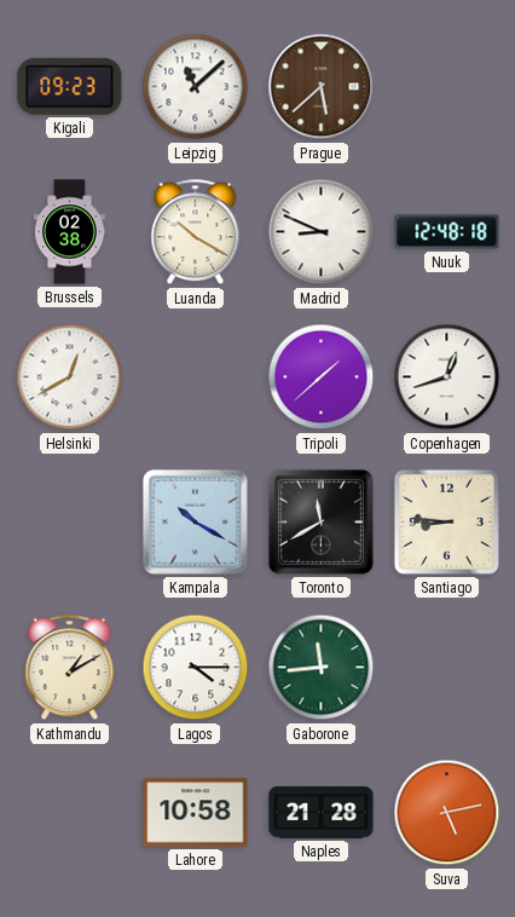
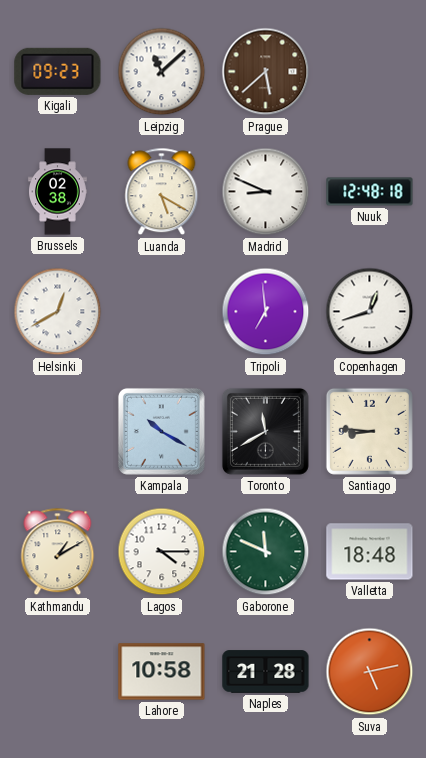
Luanda: 10:20 -> 5:20 (162, 192)
Tripoli: 1:38 -> 6:59 (266, 312)
Gaborone: 11:44 -> 11:49 (266, 552)
Valletta: none -> 18:48 (370, 552)
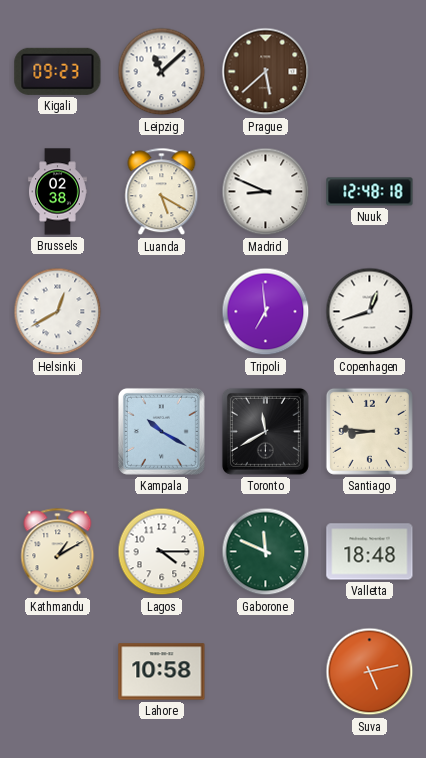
Naples: 21:28 -> none (266, 672)
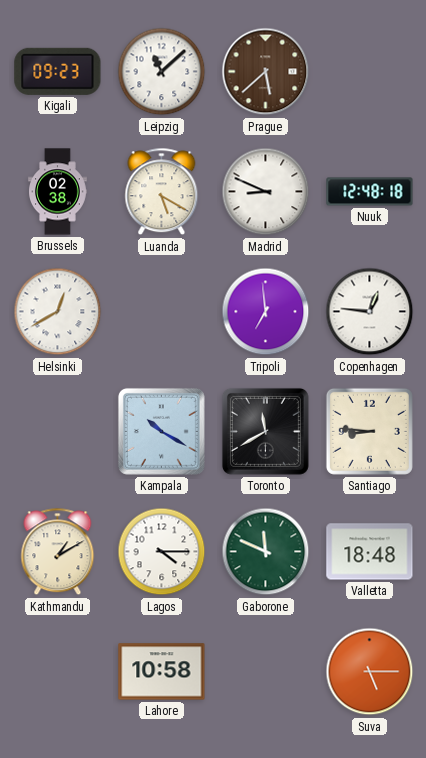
Copenhagen: 12:42 -> 12:46 (370, 312)
Suva: 5:13 -> 5:15 (370, 672)
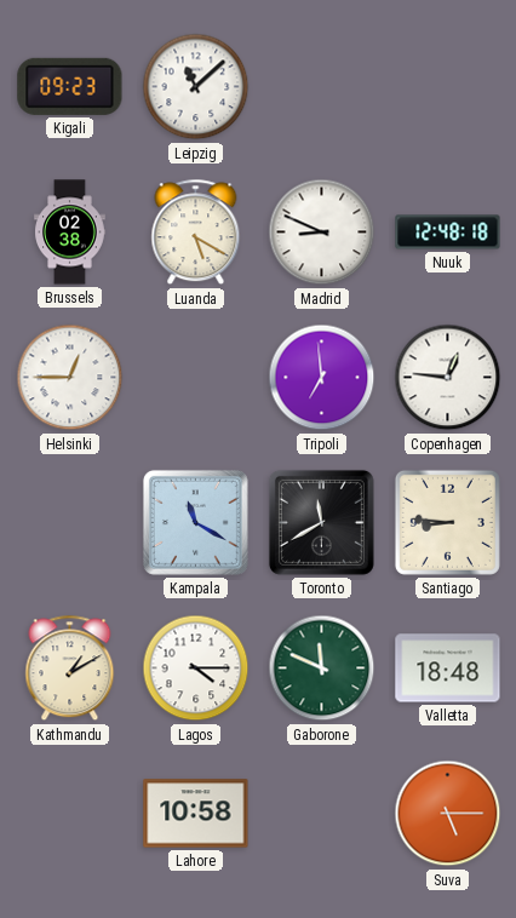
Prague: 5:38 -> none (266, 72)
Helsinki: 12:40 -> 12:45 (70, 378)
Kampala: 10:20 -> 11:20 (195, 522)
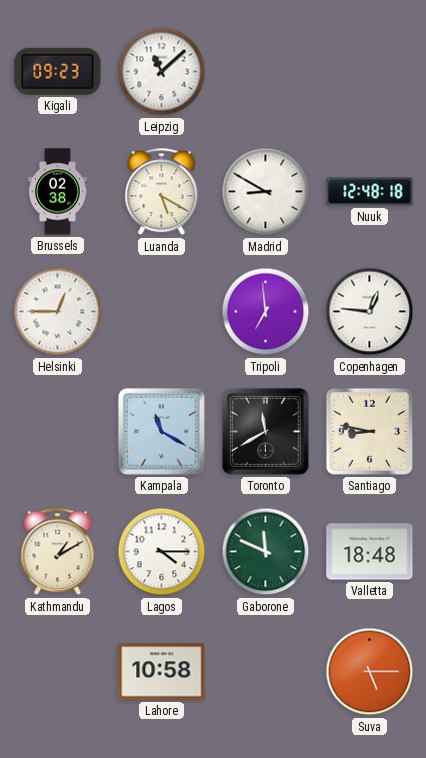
Madrid: 8:49 -> 8:50 (266, 192)
Santiago: 8:46 -> 8:47 (369, 431)
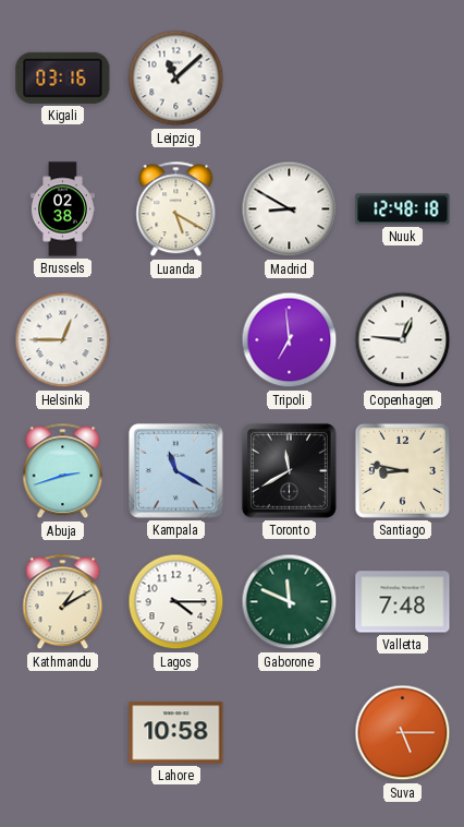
Kigali: 09:23 -> 03:16 (63, 77)
Abuja: none -> 2:42 (63, 471)
Valletta: 18:48 -> 7:48 (403, 602)
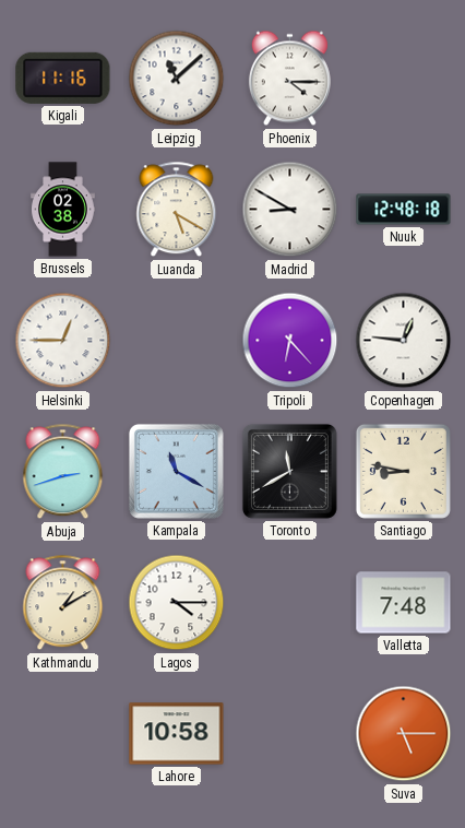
Kigali: 03:16 -> 11:16 (63, 78)
Phoenix: none -> 4:15 (289, 79)
Tripoli: 6:59 -> 6:23 (290, 341)
Gaborone: 11:49 -> none (290, 602)
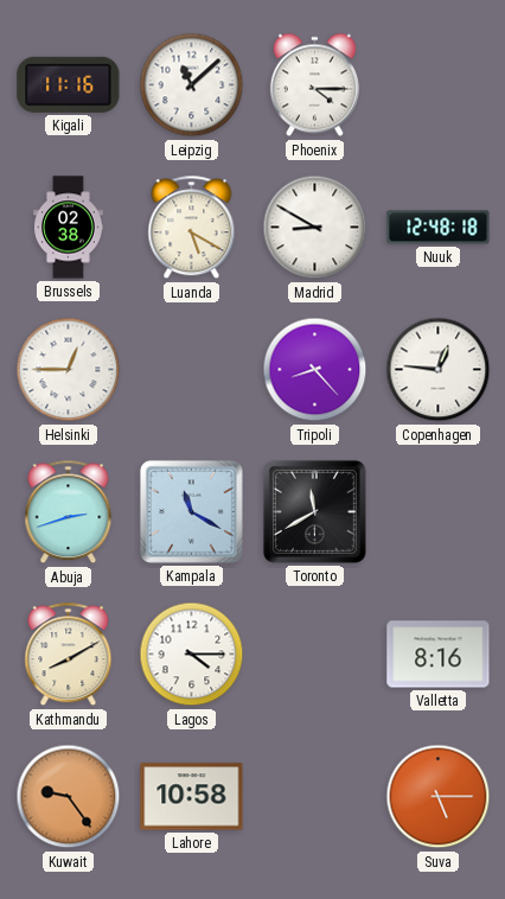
Tripoli: 6:23 -> 8:23 (315, 370)
Santiago: 8:47 -> none (403, 471)
Kathmandu: 1:10 -> 8:10 (69, 655)
Valletta: 7:48 -> 8:16 (439, 655)
Kuwait: none -> 9:24 (69, 797)
